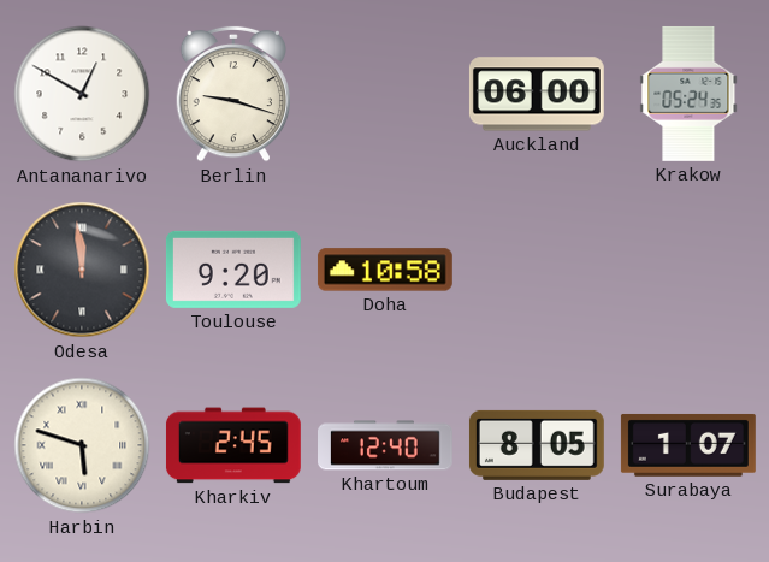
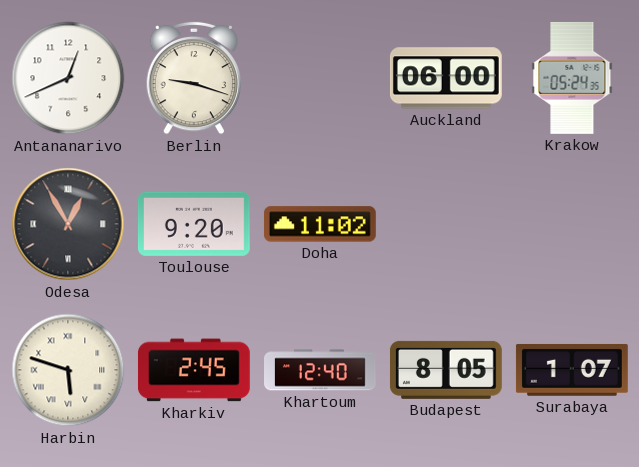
Antananarivo: 12:50 -> 12:41 (68, 78)
Odesa: 11:59 -> 12:55 (68, 224)
Doha: 10:58 -> 11:02 (320, 224)
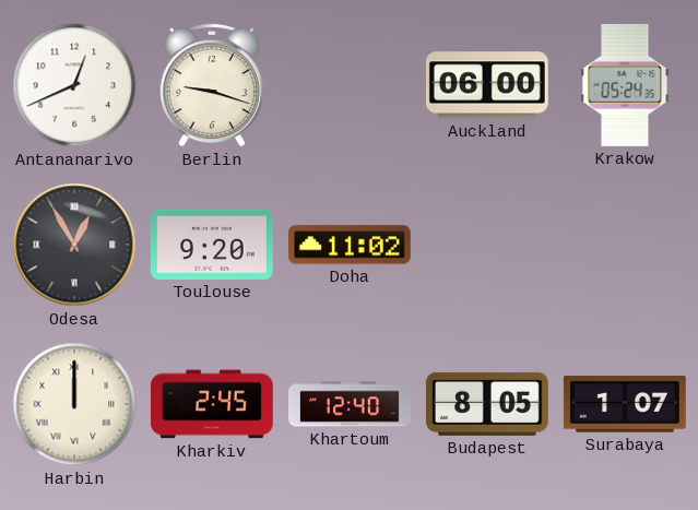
Harbin: 5:48 -> 12:00 (74, 404)
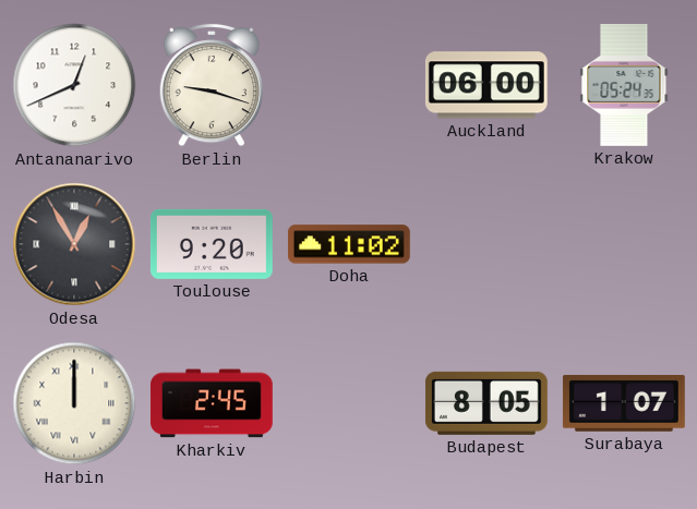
Khartoum: 12:40 -> none (351, 404)
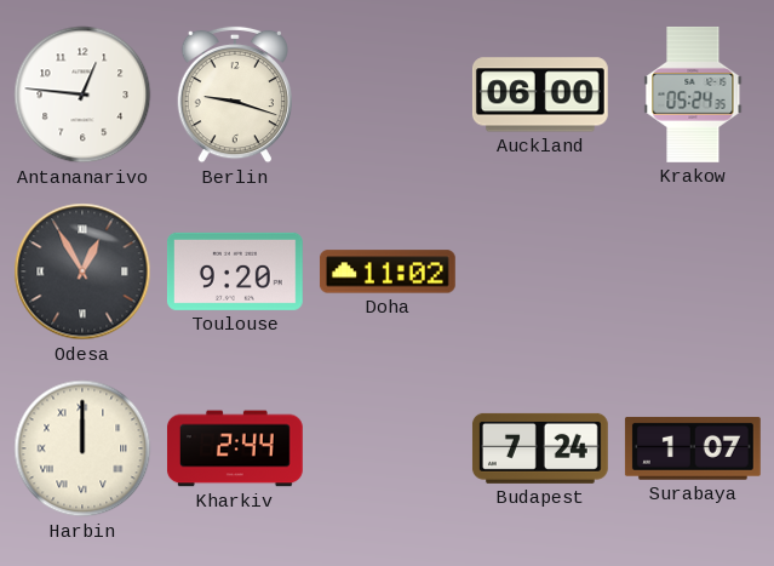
Antananarivo: 12:41 -> 12:46 (82, 95)
Kharkiv: 2:45 -> 2:44 (235, 448)
Budapest: 8:05 -> 7:24 (540, 448)
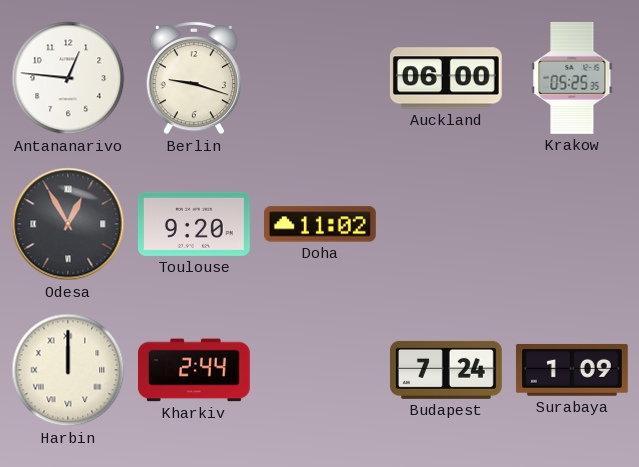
Krakow: 05:24 -> 05:25 (572, 78)
Surabaya: 1:07 -> 1:09 (572, 370)
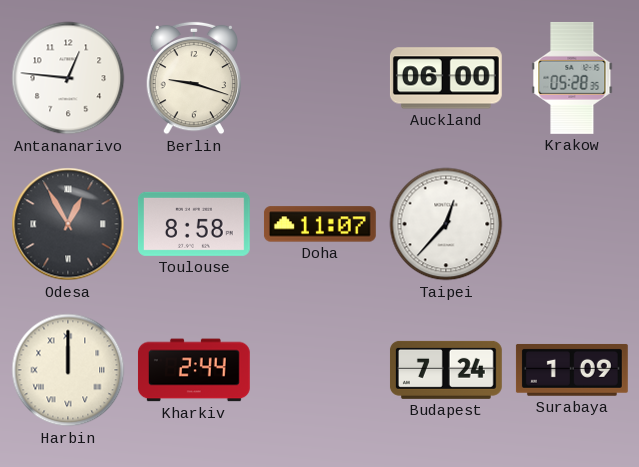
Krakow: 05:25 -> 05:28 (572, 78)
Toulouse: 9:20 -> 8:58 (194, 224)
Doha: 11:02 -> 11:07 (320, 224)
Taipei: none -> 12:37 (446, 224)
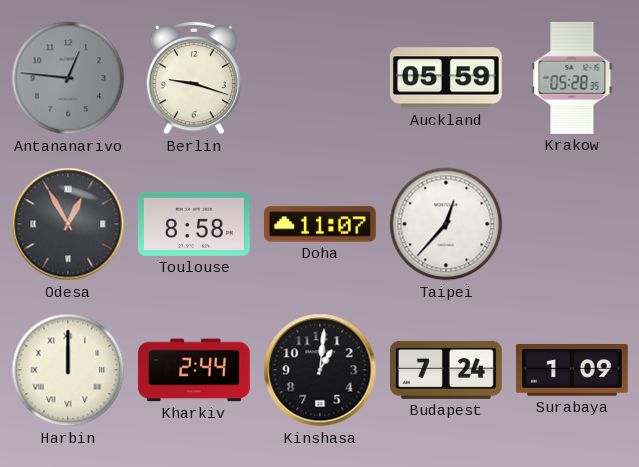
Antananarivo dial: white -> grey (68, 78)
Auckland: 06:00 -> 05:59 (446, 78)
Kinshasa: none -> 1:01 (320, 370)
